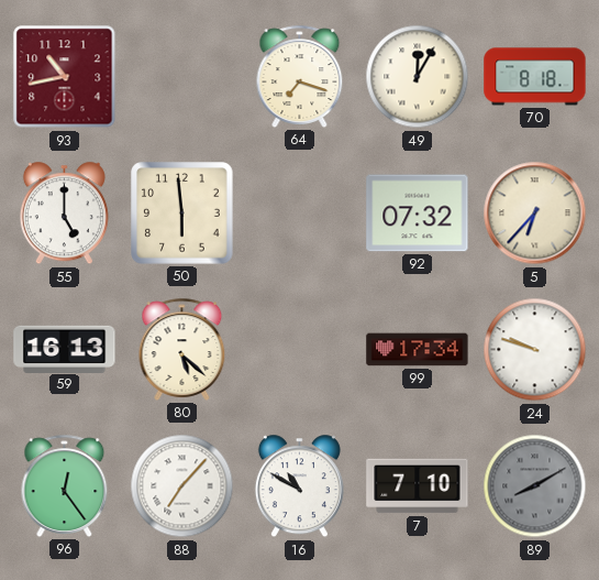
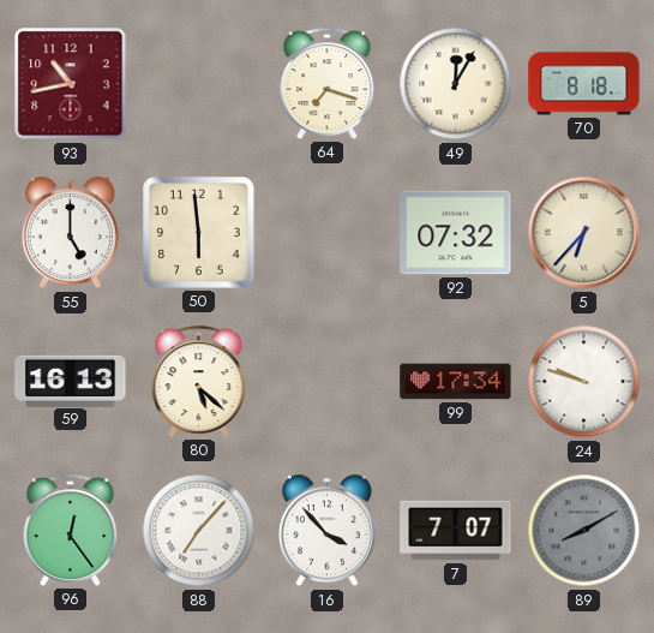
16: 10:50 -> 3:53 (326, 531)
7: 7:10 -> 7:07 (456, 531)
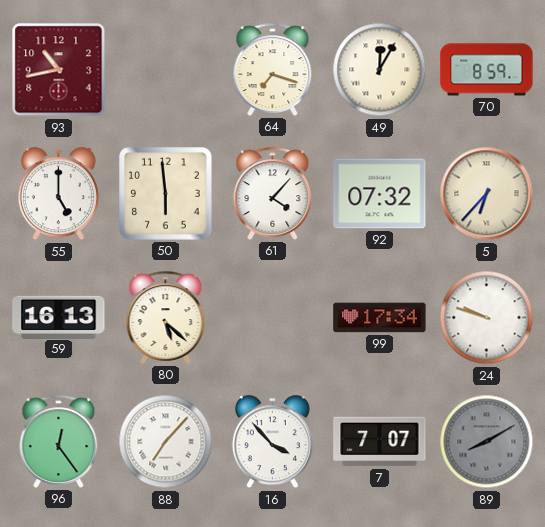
70: 8:18 -> 8:59 (487, 70)
61: none -> 4:07 (273, 193)
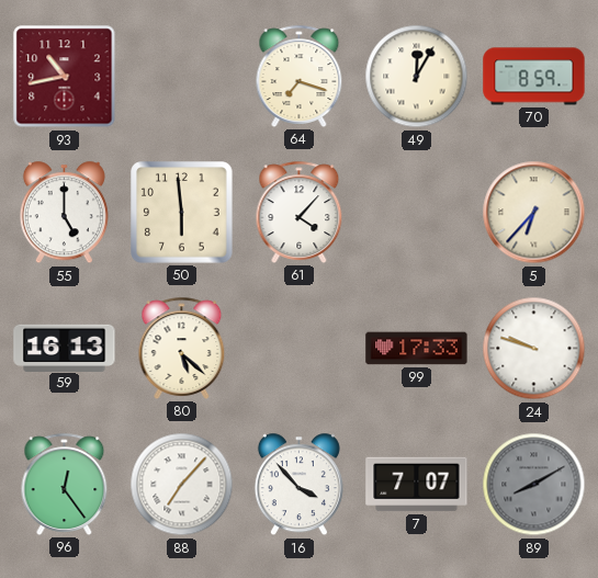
92: 07:32 -> none (380, 194)
99: 17:34 -> 17:33 (417, 349)
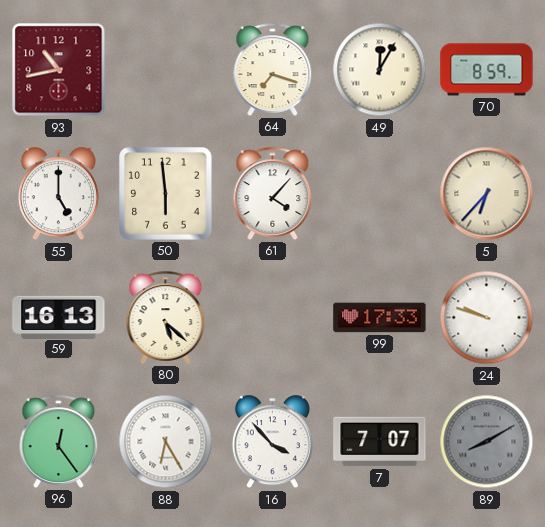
88: 7:07 -> 6:25 (166, 442)
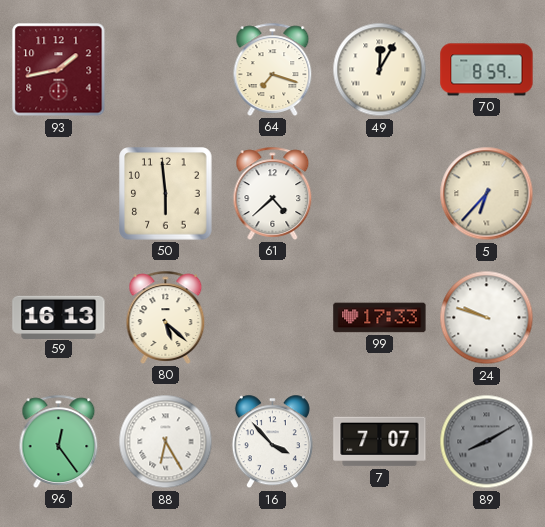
93: 10:43 -> 1:43 (59, 70)
55: 5:00 -> none (58, 194)
61: 4:07 -> 4:38 (273, 193)
